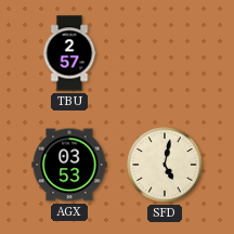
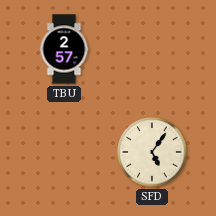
AGX: 03:53 -> none (69, 165)
SFD: 5:02 -> 5:06 (152, 152)
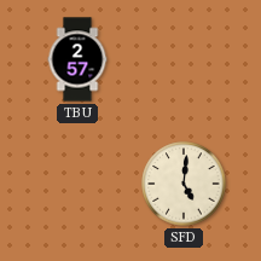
SFD: 5:06 -> 5:01 (184, 184)
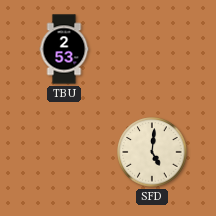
TBU: 2:57 -> 2:53 (64, 49)
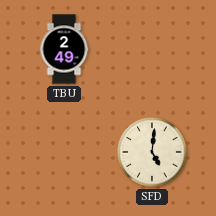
TBU: 2:53 -> 2:49 (64, 49)
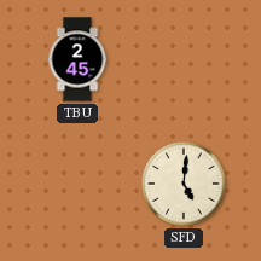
TBU: 2:49 -> 2:45 (77, 59)
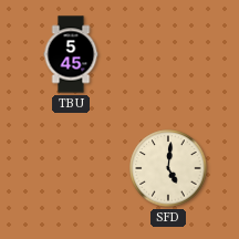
TBU: 2:45 -> 5:45 (71, 54)
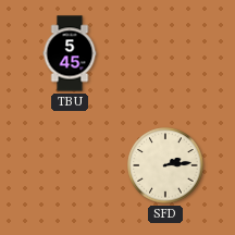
SFD: 5:01 -> 2:14 (165, 165)
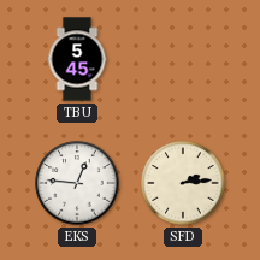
EKS: none -> 12:46 (77, 183)
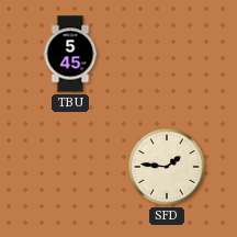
EKS: 12:46 -> none (77, 183)
SFD: 2:14 -> 1:46 (167, 167)
